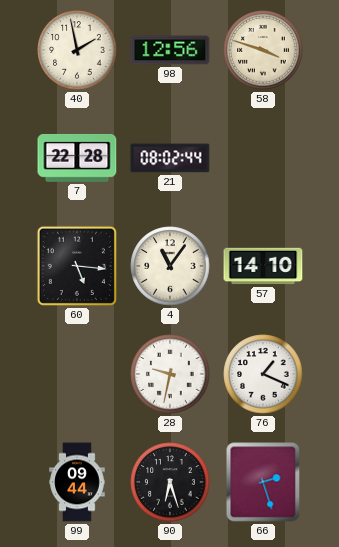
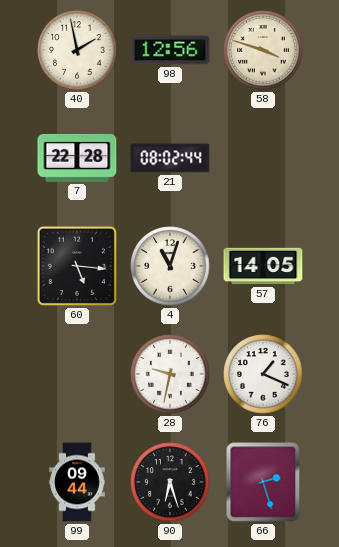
4: 11:06 -> 11:03 (170, 266)
57: 14:10 -> 14:05 (263, 266)
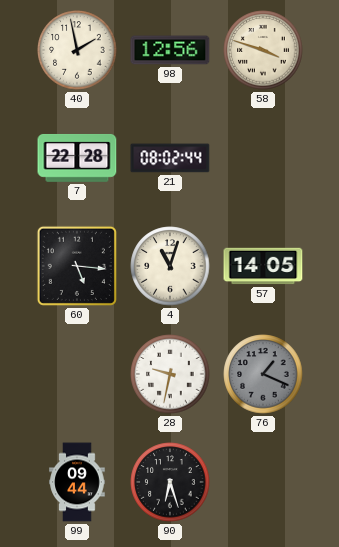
76 dial: white -> grey (263, 374)
66: 2:27 -> none (263, 482)
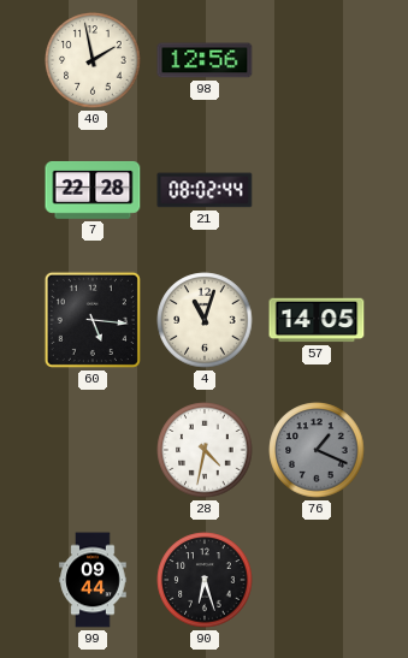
58: 3:48 -> none (263, 50)
28: 9:32 -> 4:32 (205, 450)
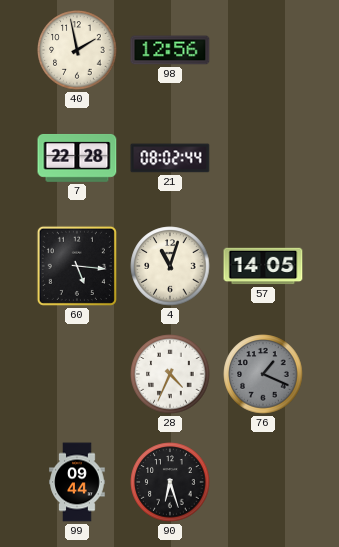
28: 4:32 -> 4:34 (170, 374)
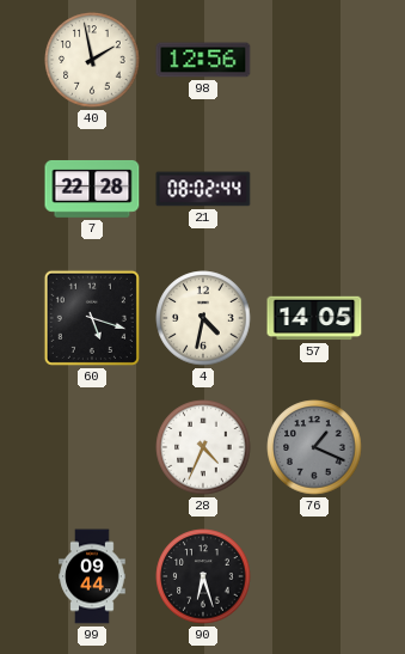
60: 5:16 -> 5:18 (92, 318)
4: 11:03 -> 4:32 (203, 318)
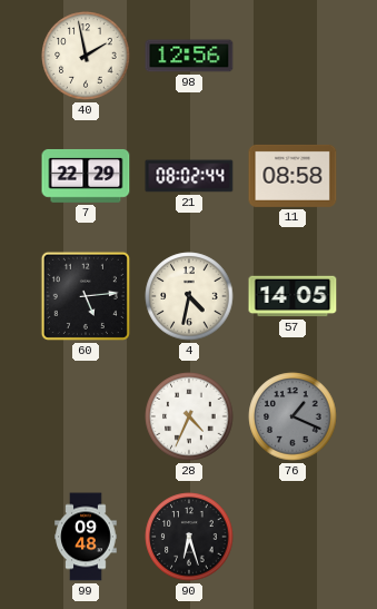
7: 22:28 -> 22:29 (86, 176)
11: none -> 08:58 (292, 176)
60: 5:18 -> 5:14 (86, 296)
99: 09:44 -> 09:48 (86, 537)
